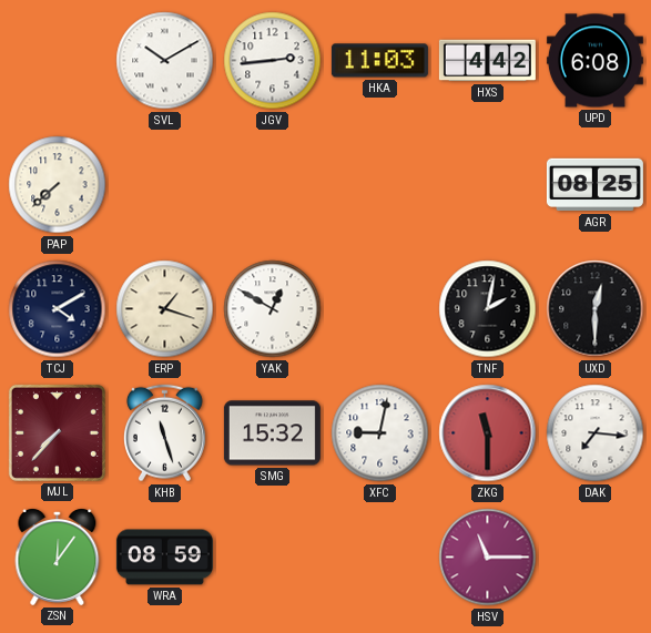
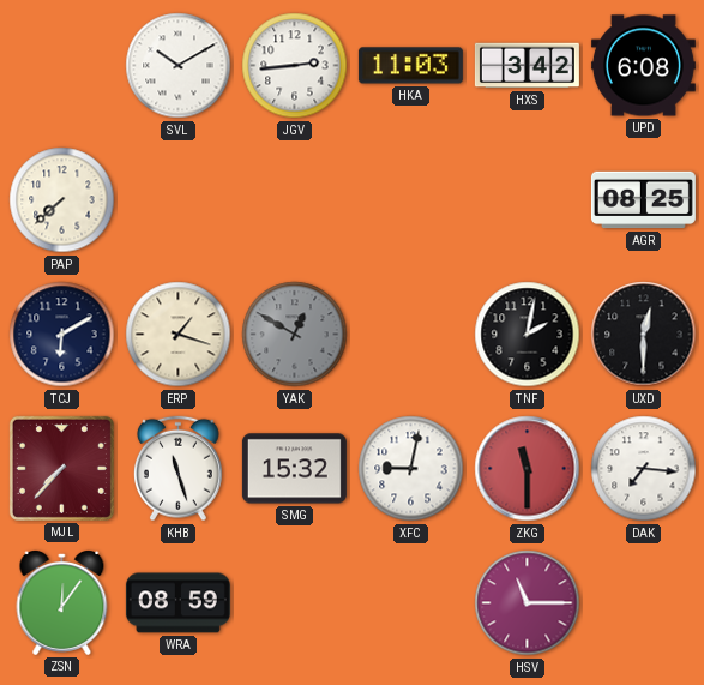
HXS: 4:42 -> 3:42 (527, 66)
TCJ: 4:10 -> 6:10 (62, 335)
YAK dial: white -> grey (295, 335)
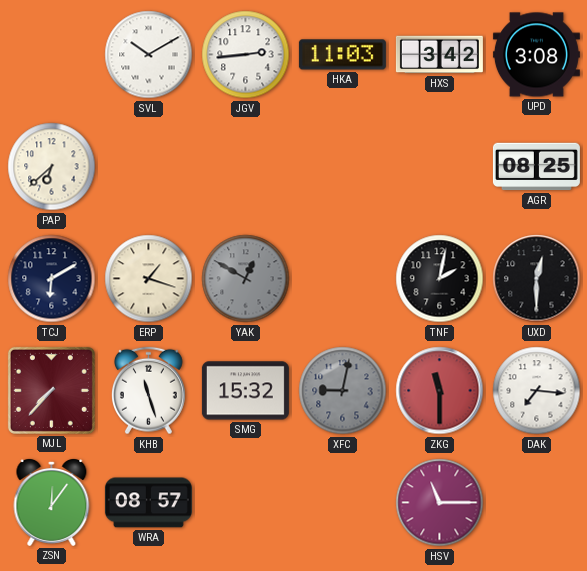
UPD: 6:08 -> 3:08 (536, 55)
PAP: 7:38 -> 6:38 (52, 167)
XFC dial: white -> grey (343, 391)
WRA: 08:59 -> 08:57 (148, 503)
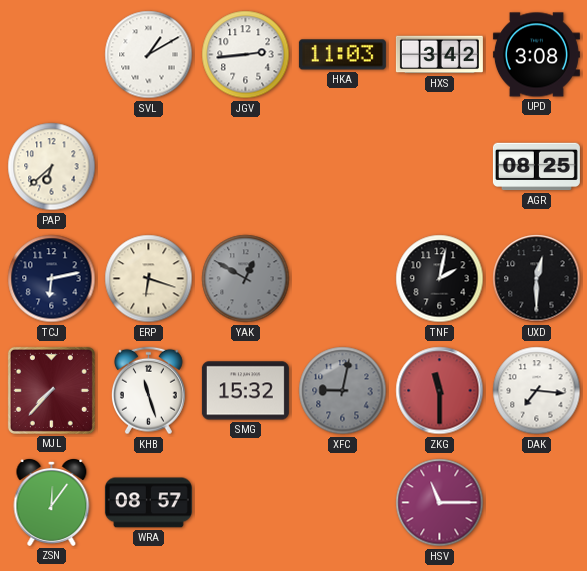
SVL: 10:10 -> 1:10 (149, 55)
TCJ: 6:10 -> 6:13 (52, 279)
ERP: 1:18 -> 6:18 (149, 279)
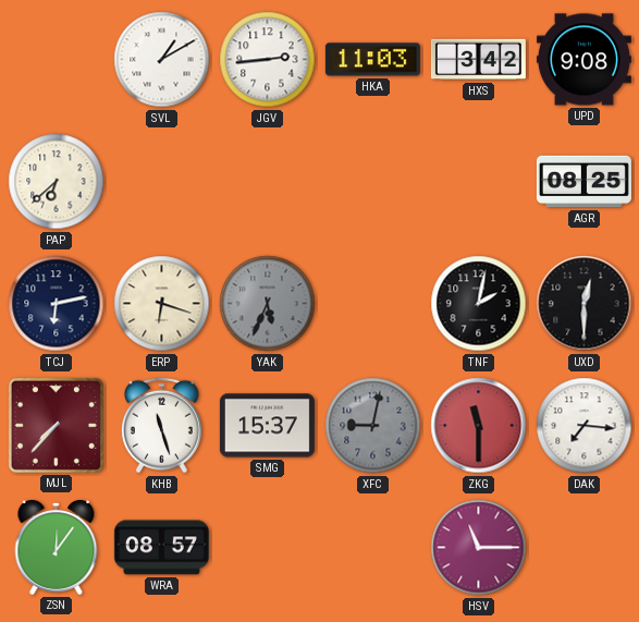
UPD: 3:08 -> 9:08 (583, 60)
YAK: 12:50 -> 5:34 (268, 304)
SMG: 15:32 -> 15:37 (267, 426)
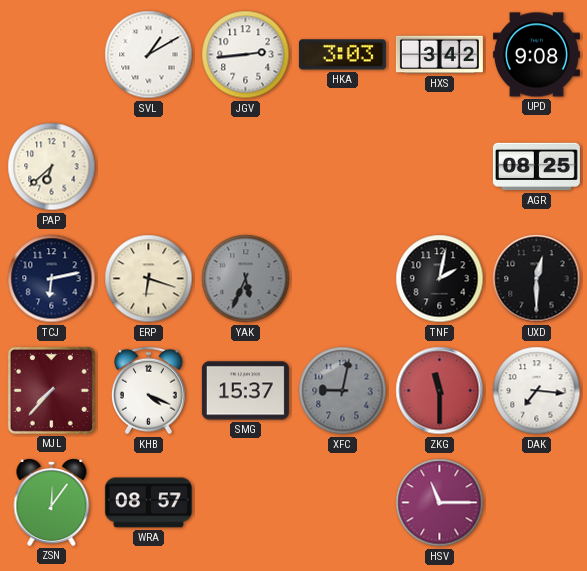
HKA: 11:03 -> 3:03 (342, 55)
KHB: 11:27 -> 4:19 (148, 391)
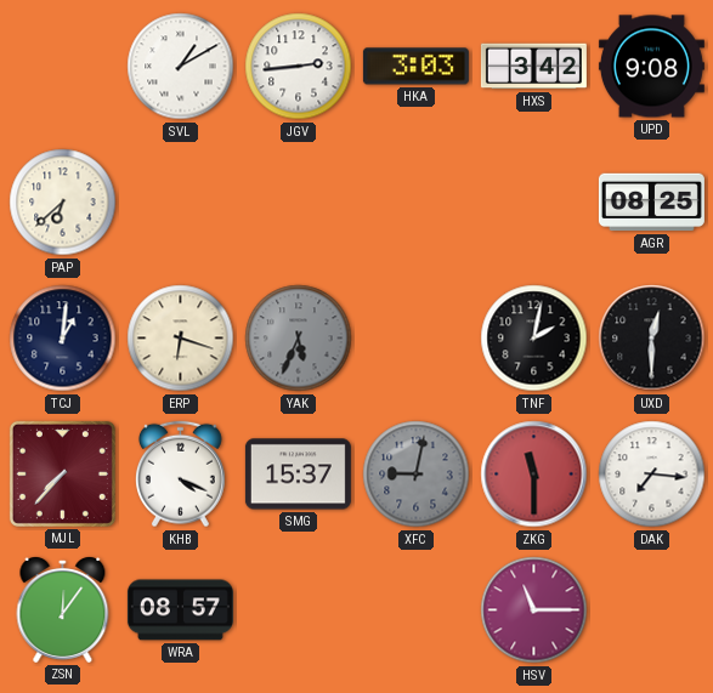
TCJ: 6:13 -> 1:01 (63, 339)
